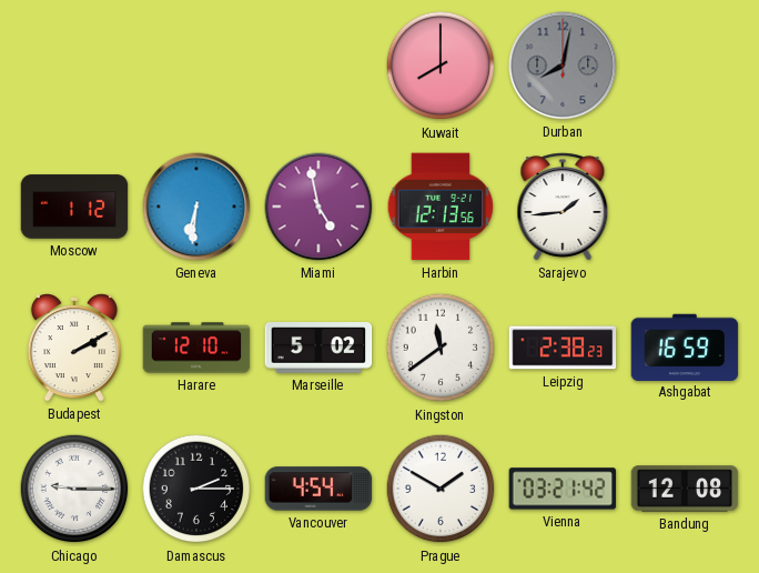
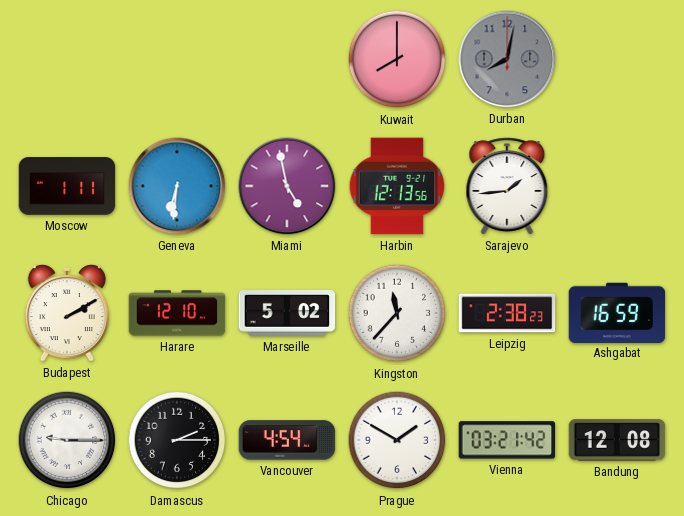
Moscow: 1:12 -> 1:11 (67, 186)
Kingston: 11:39 -> 11:37 (397, 313)
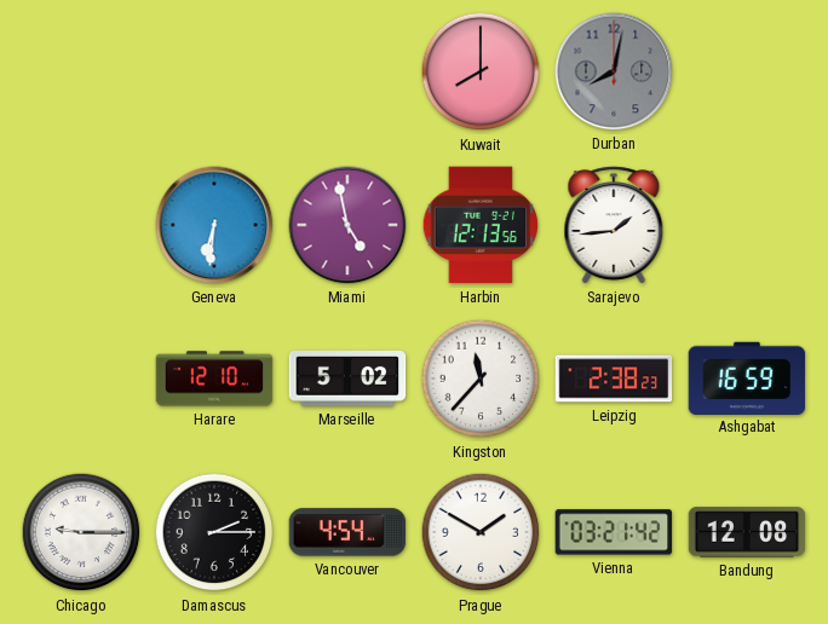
Moscow: 1:11 -> none (67, 186)
Budapest: 2:10 -> none (67, 314)
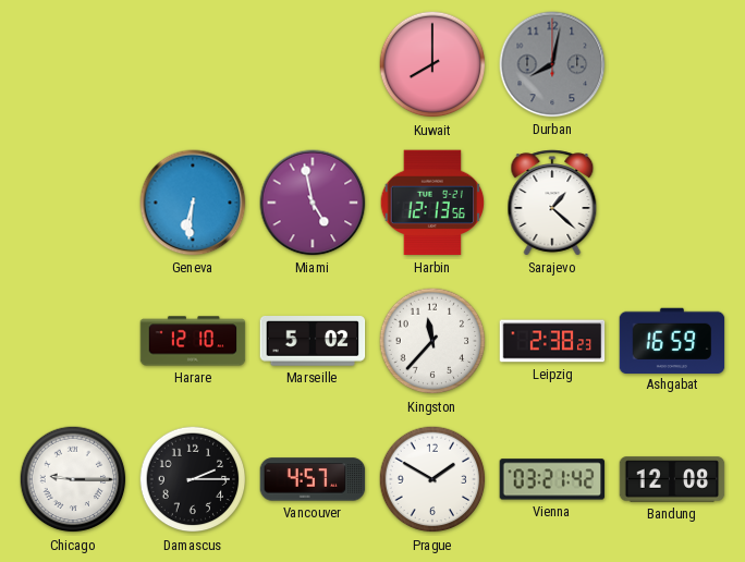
Sarajevo: 1:44 -> 1:22 (552, 203)
Vancouver: 4:54 -> 4:57 (313, 479)
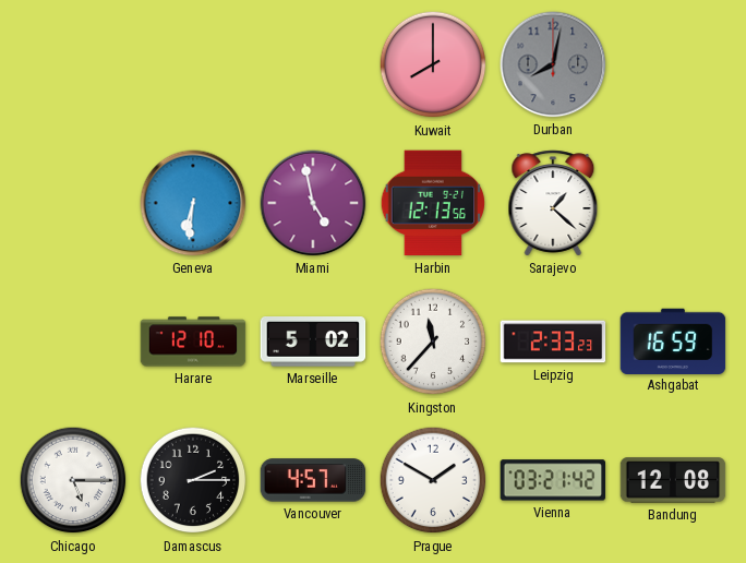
Leipzig: 2:38 -> 2:33 (553, 342)
Chicago: 9:15 -> 5:15 (73, 480)
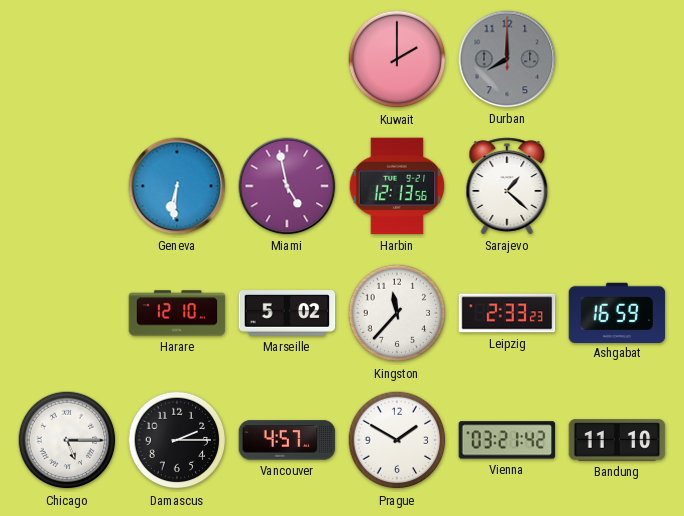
Kuwait: 8:00 -> 2:00 (397, 59)
Durban: 8:02 -> 8:00 (507, 59)
Bandung: 12:08 -> 11:10 (617, 440)
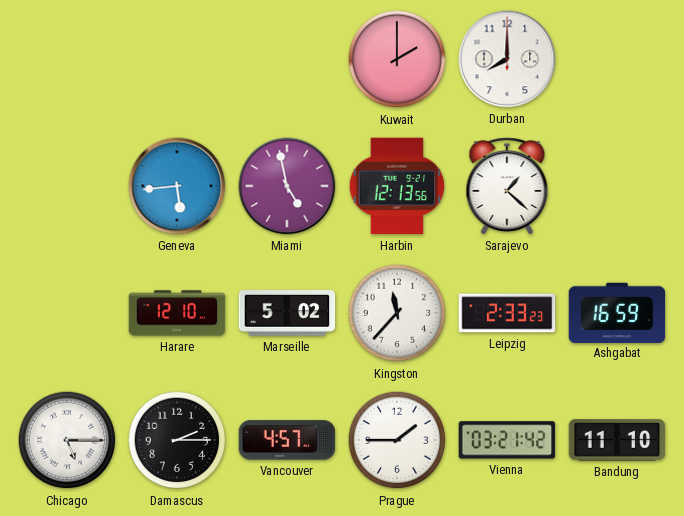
Durban dial: grey -> white (507, 59)
Geneva: 6:31 -> 5:44 (177, 186)
Prague: 1:50 -> 1:45 (397, 440)
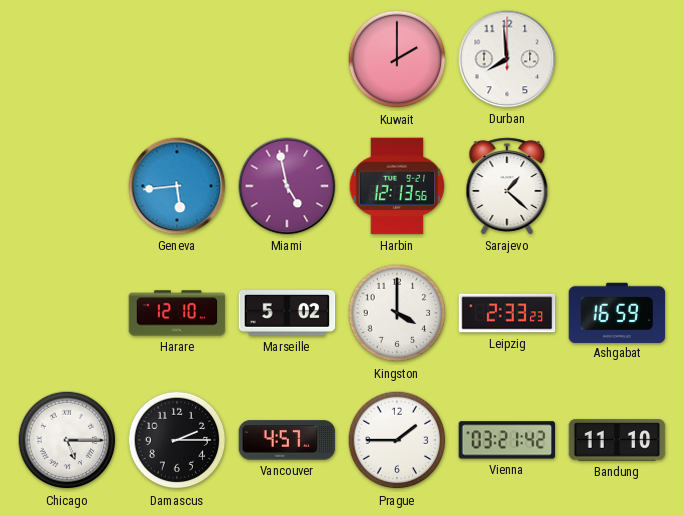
Durban: 8:00 -> 7:59 (507, 59)
Kingston: 11:37 -> 4:00 (397, 313)
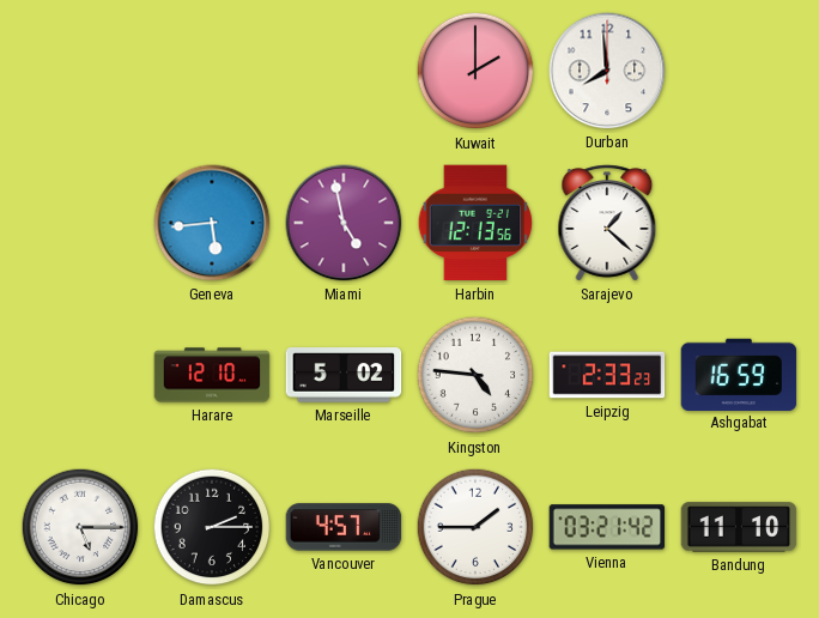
Kingston: 4:00 -> 4:46 (475, 375)
